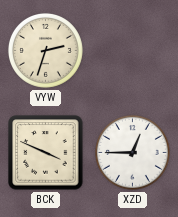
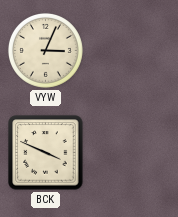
VYW: 2:33 -> 3:04 (45, 50)
XZD: 12:45 -> none (132, 152)
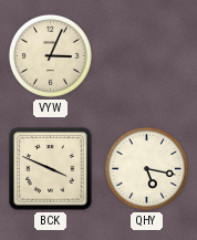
QHY: none -> 5:17 (146, 168)
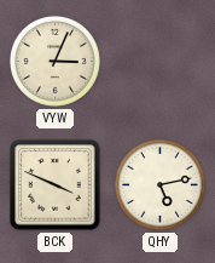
QHY: 5:17 -> 5:13 (159, 184)
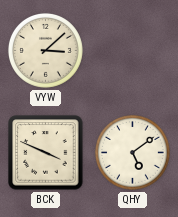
VYW: 3:04 -> 3:08 (45, 50)
QHY: 5:13 -> 5:09 (132, 152)
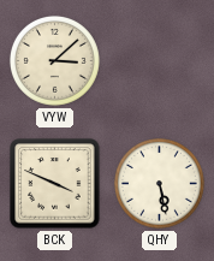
QHY: 5:09 -> 5:28 (159, 183)
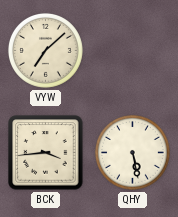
VYW: 3:08 -> 7:08 (45, 50)
BCK: 3:49 -> 3:44 (46, 153)
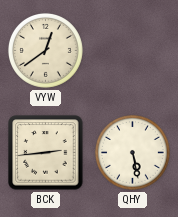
VYW: 7:08 -> 12:39 (45, 50)
BCK: 3:44 -> 2:44 (46, 153)
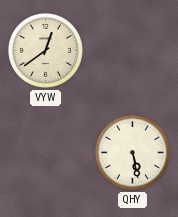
BCK: 2:44 -> none (46, 153)
